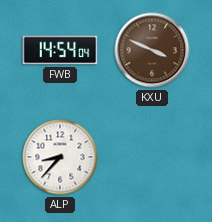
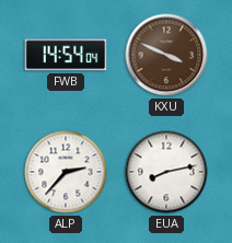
ALP: 8:37 -> 2:37 (66, 172)
EUA: none -> 8:13 (166, 172)
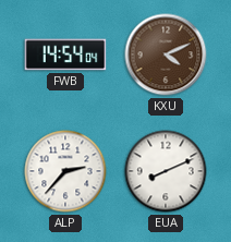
KXU: 3:49 -> 4:11 (166, 55)
EUA: 8:13 -> 8:11 (166, 171)
